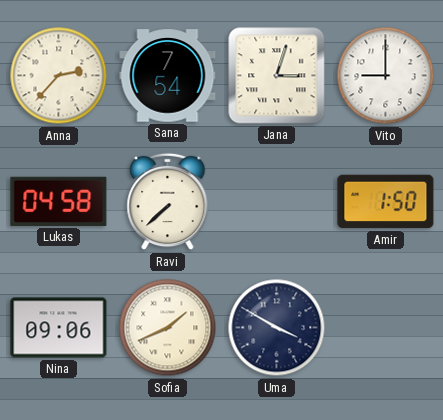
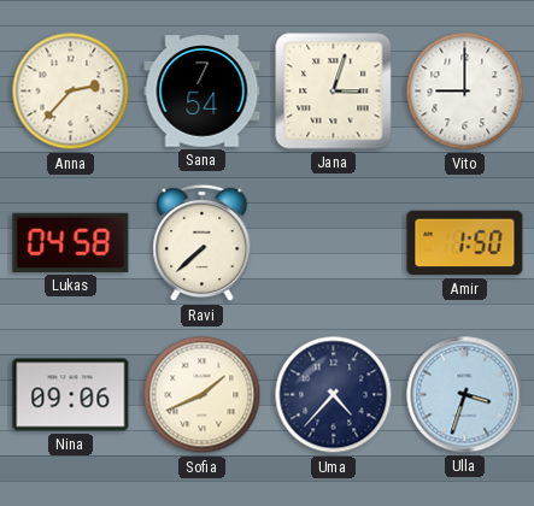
Uma: 3:50 -> 4:37 (334, 395)
Ulla: none -> 3:33 (465, 395)
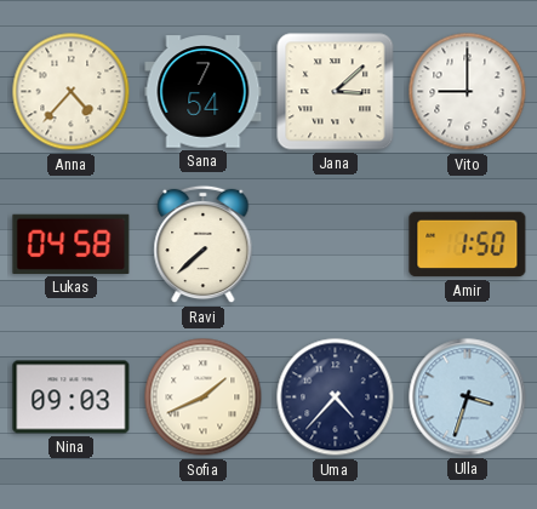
Anna: 2:37 -> 4:37 (72, 92)
Jana: 3:03 -> 3:08 (336, 92)
Nina: 09:06 -> 09:03 (72, 398)
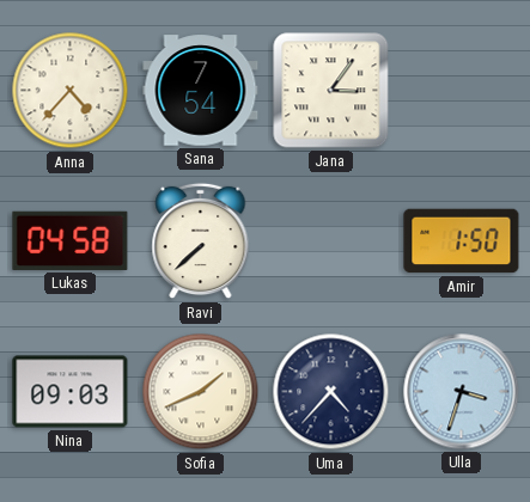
Jana: 3:08 -> 3:06 (331, 91)
Vito: 9:00 -> none (468, 92)
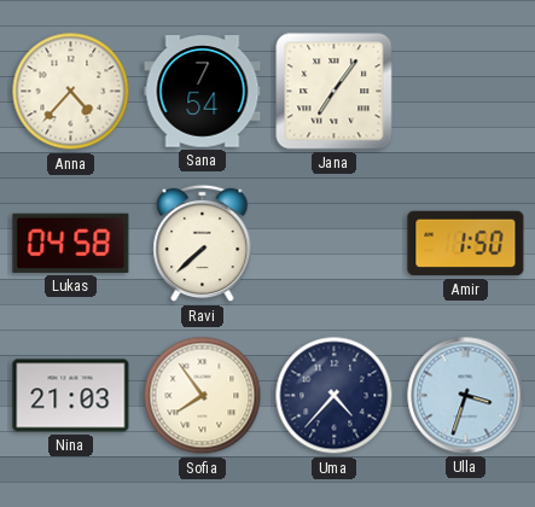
Jana: 3:06 -> 7:06 (335, 92)
Nina: 09:03 -> 21:03 (71, 396)
Sofia: 1:41 -> 7:54 (203, 396)
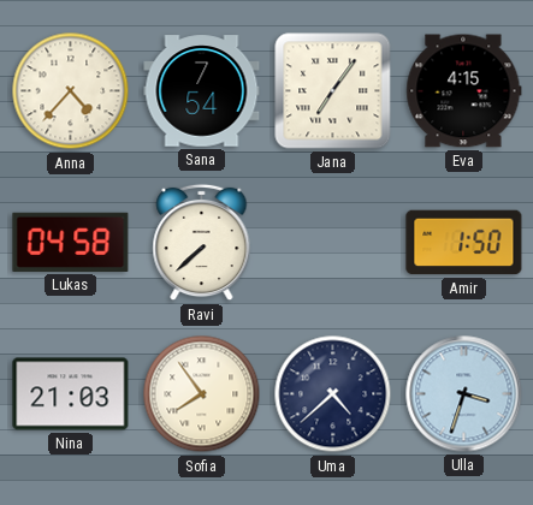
Eva: none -> 4:15 (464, 91)
Uma: 4:37 -> 4:38 (333, 394)
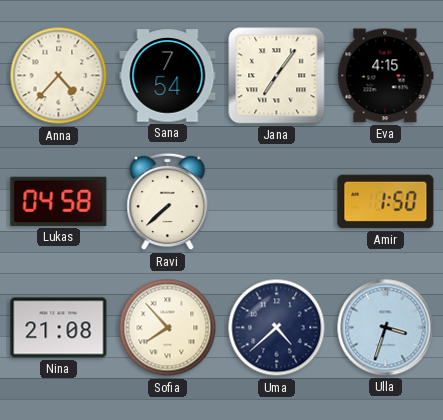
Nina: 21:03 -> 21:08 (59, 328)
Sofia: 7:54 -> 7:53 (168, 328)
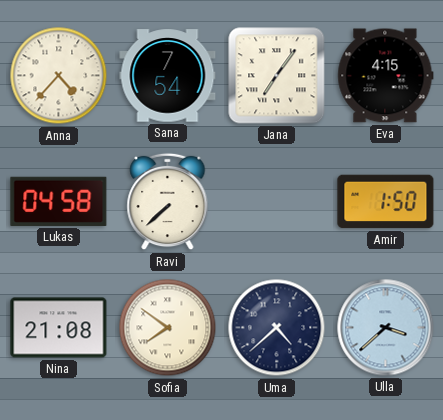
Sofia: 7:53 -> 7:51 (168, 328)
Ulla: 3:33 -> 3:38 (386, 328)
